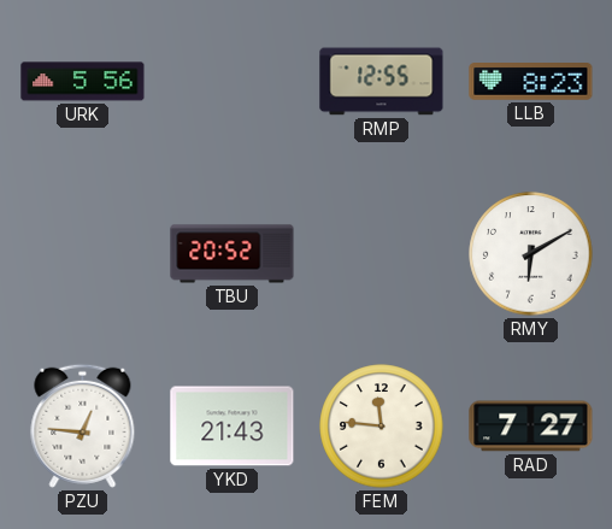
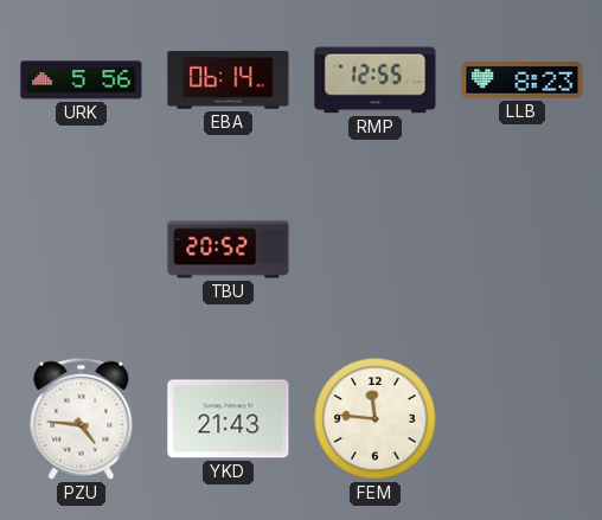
EBA: none -> 06:14 (229, 81)
RMY: 6:10 -> none (531, 254)
PZU: 12:46 -> 4:46 (82, 418)
RAD: 7:27 -> none (531, 427)
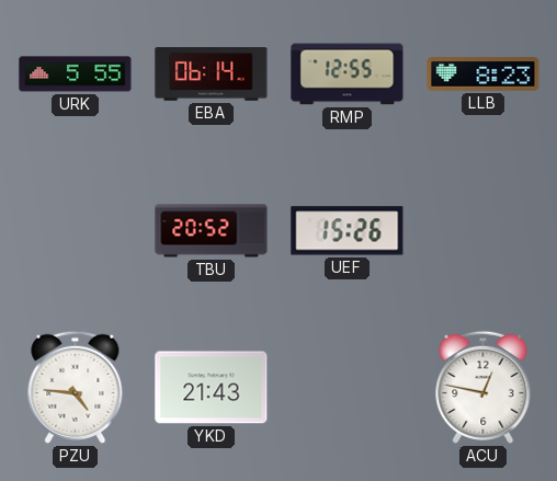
URK: 5:56 -> 5:55 (76, 75)
UEF: none -> 15:26 (348, 231)
FEM: 11:46 -> none (376, 419)
ACU: none -> 12:47 (484, 387)
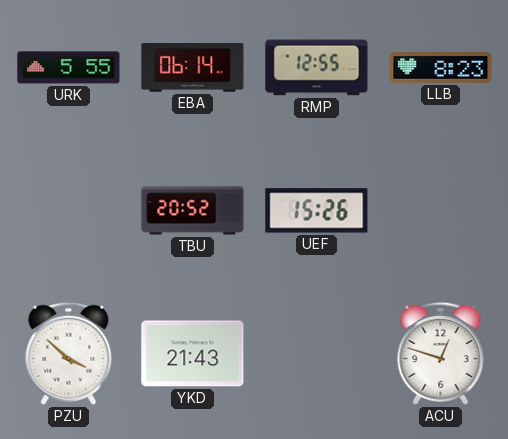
PZU: 4:46 -> 3:52 (69, 353)
ACU: 12:47 -> 12:48 (441, 353)
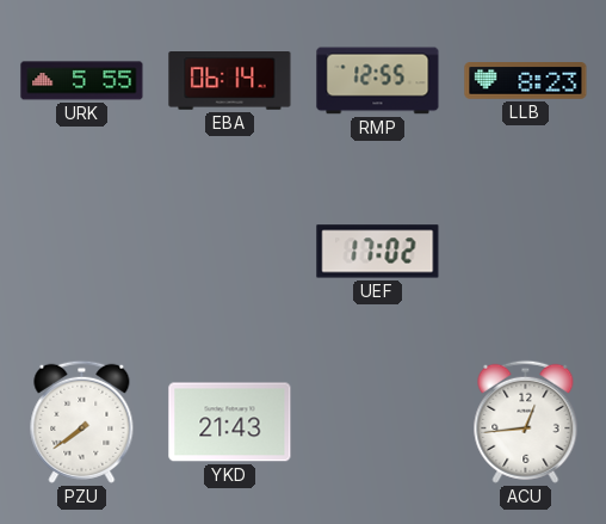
TBU: 20:52 -> none (193, 211)
UEF: 15:26 -> 17:02 (378, 252)
PZU: 3:52 -> 7:39 (82, 421)
ACU: 12:48 -> 12:44 (526, 421)
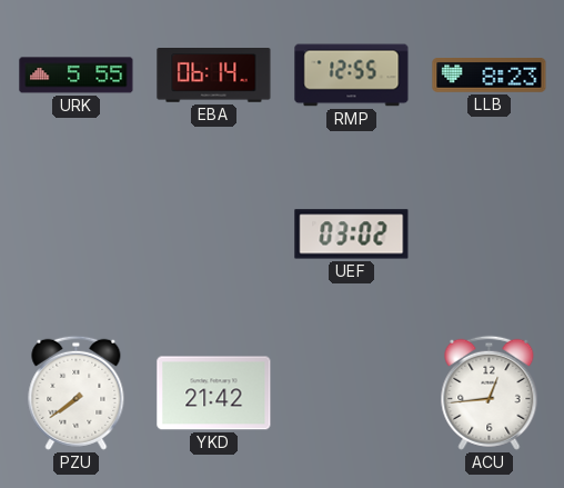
UEF: 17:02 -> 03:02 (352, 235)
YKD: 21:43 -> 21:42 (214, 394)
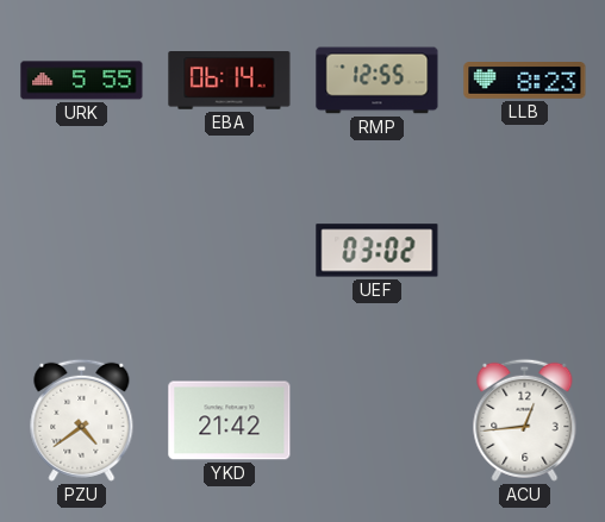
PZU: 7:39 -> 4:39 (82, 420)
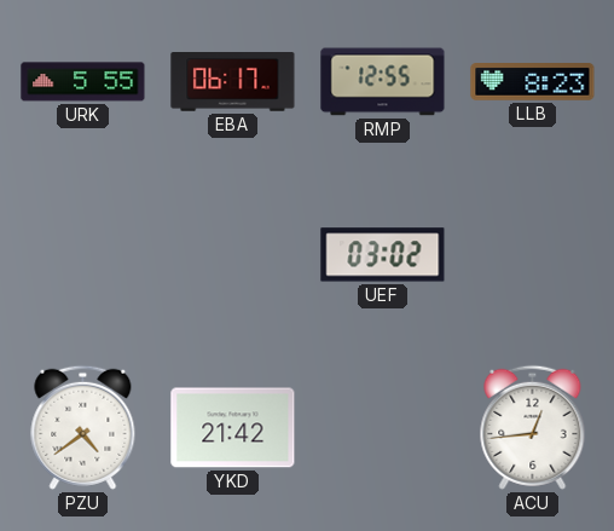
EBA: 06:14 -> 06:17 (233, 82)
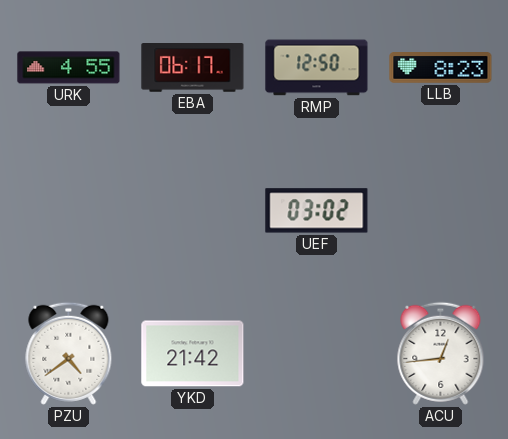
URK: 5:55 -> 4:55 (69, 68)
RMP: 12:55 -> 12:50 (317, 68)
